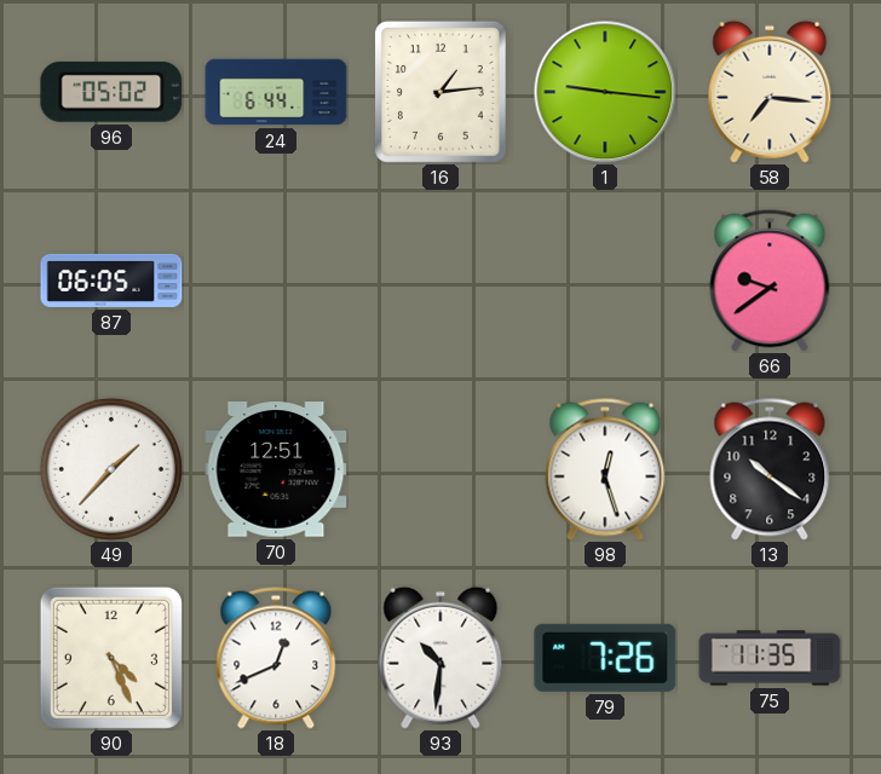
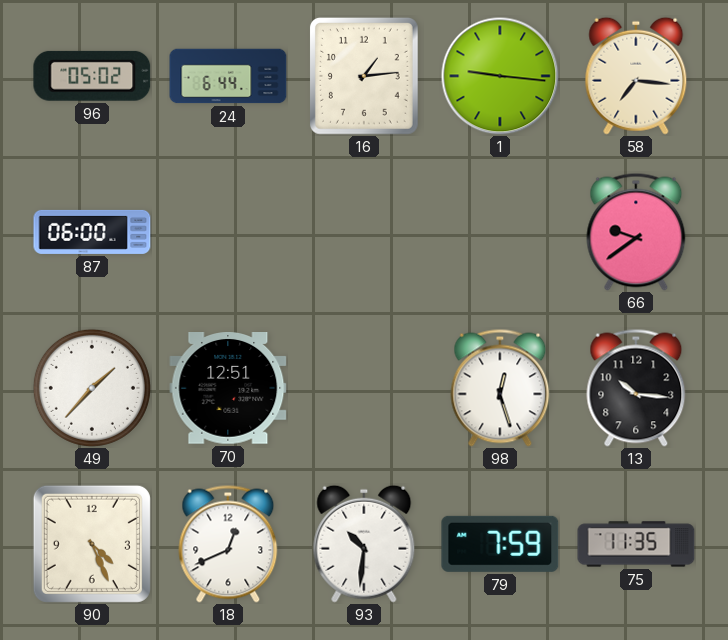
87: 06:05 -> 06:00 (92, 232)
13: 10:21 -> 10:16 (636, 388)
79: 7:26 -> 7:59 (500, 544)
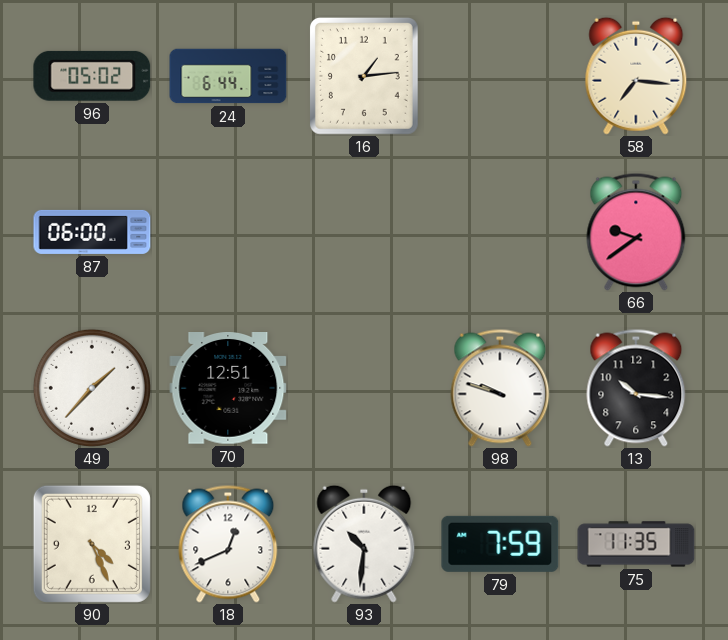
1: 9:16 -> none (500, 76)
98: 12:27 -> 9:48 (500, 388)
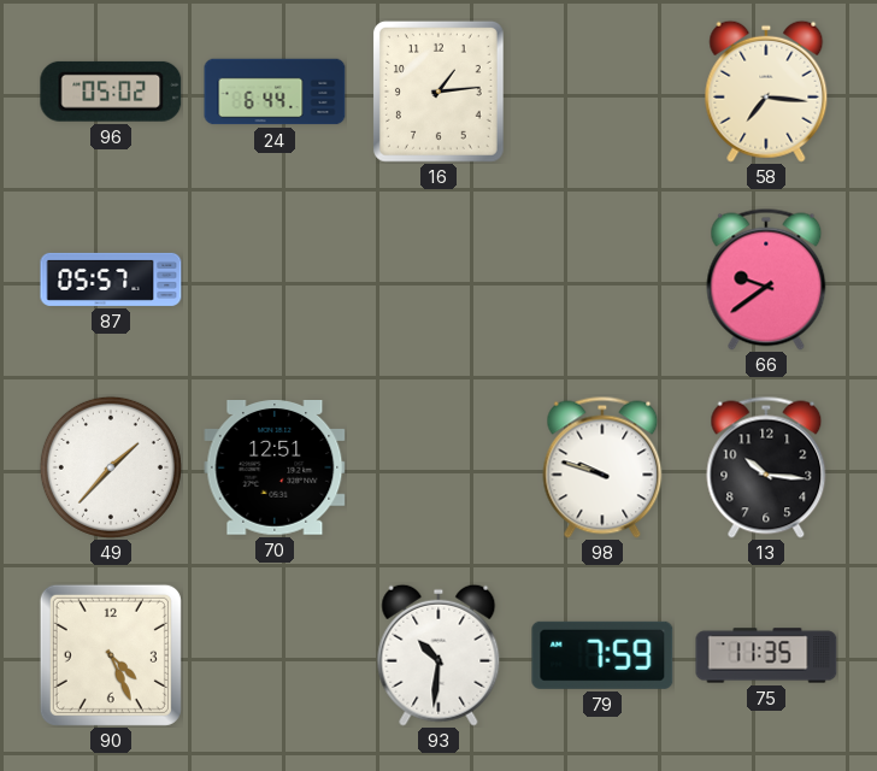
87: 06:00 -> 05:57 (111, 279)
18: 12:41 -> none (228, 544)
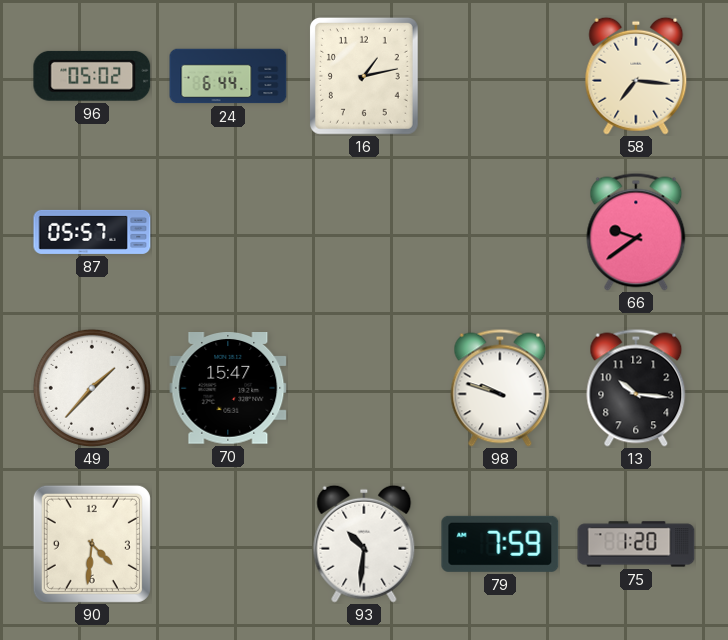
16: 1:14 -> 1:13 (364, 76)
70: 12:51 -> 15:47 (228, 389)
90: 4:26 -> 4:31 (92, 544)
75: 11:35 -> 1:20 (636, 544)
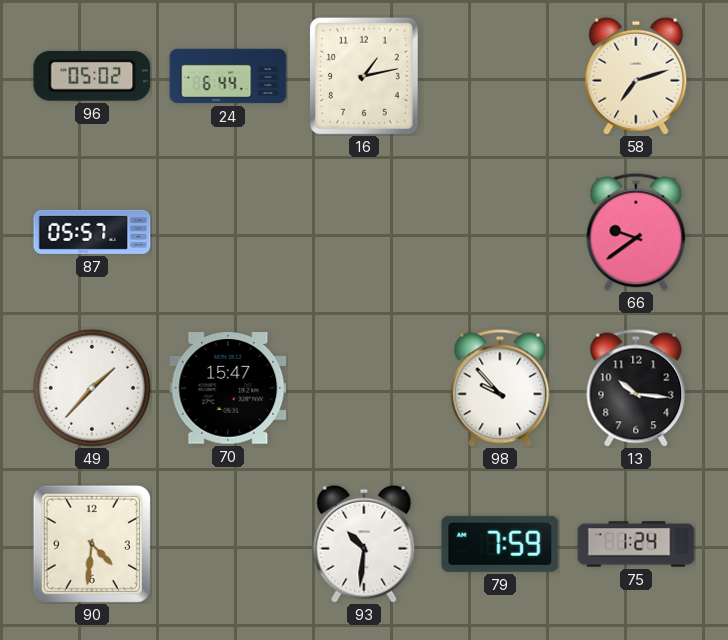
58: 7:16 -> 7:12 (636, 76)
98: 9:48 -> 9:53 (500, 388)
75: 1:20 -> 1:24 (636, 544)
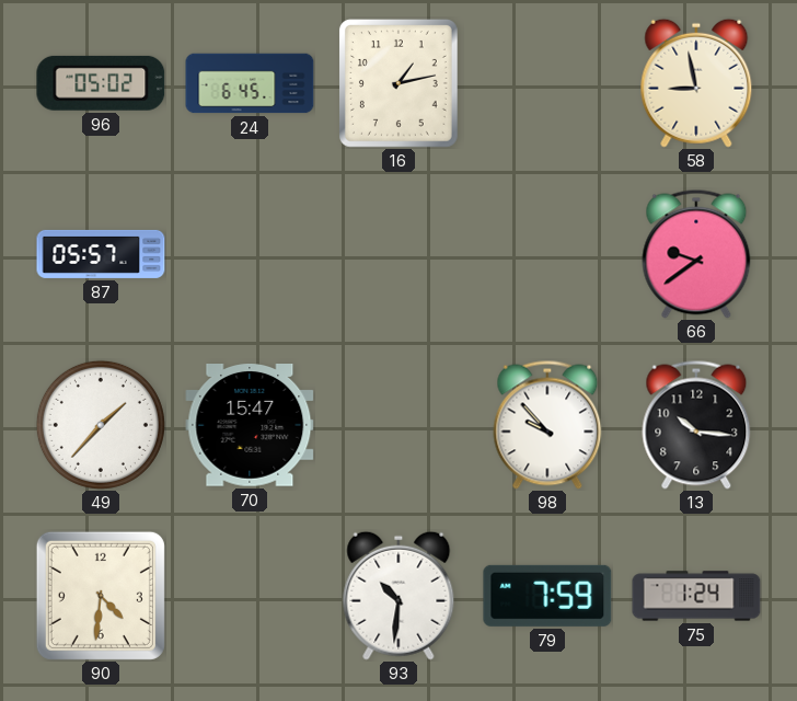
24: 6:44 -> 6:45 (250, 83)
58: 7:12 -> 8:58 (696, 83)
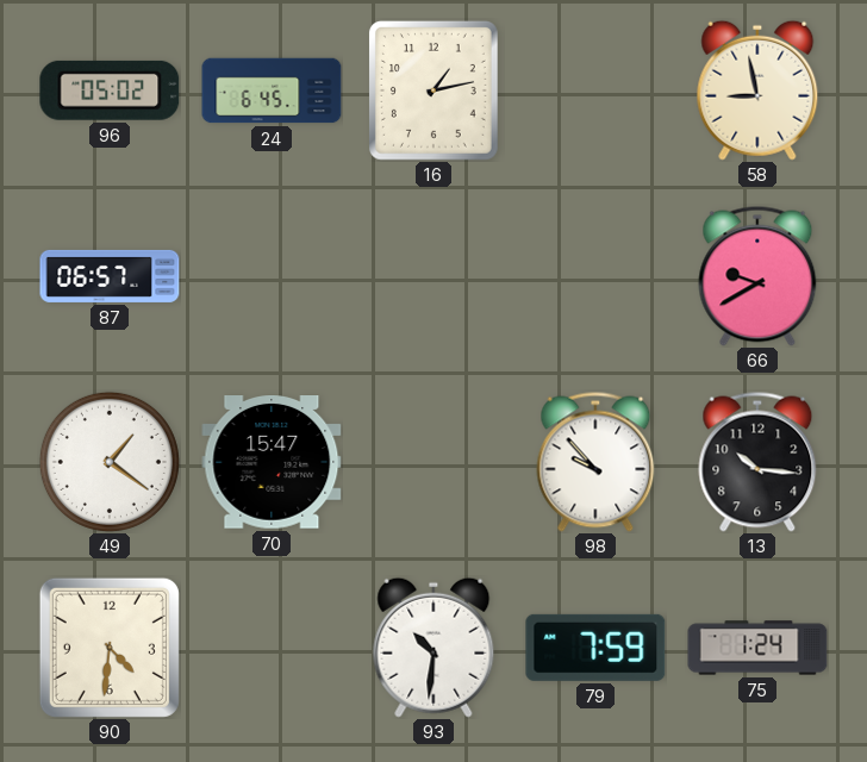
87: 05:57 -> 06:57 (110, 276)
66: 9:39 -> 9:40 (757, 276)
49: 1:37 -> 1:21 (110, 462)
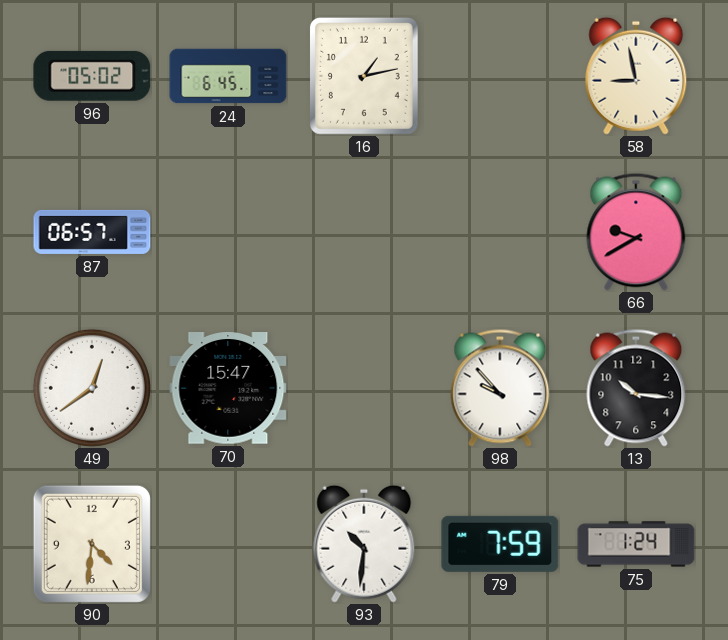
49: 1:21 -> 12:39 (92, 388)
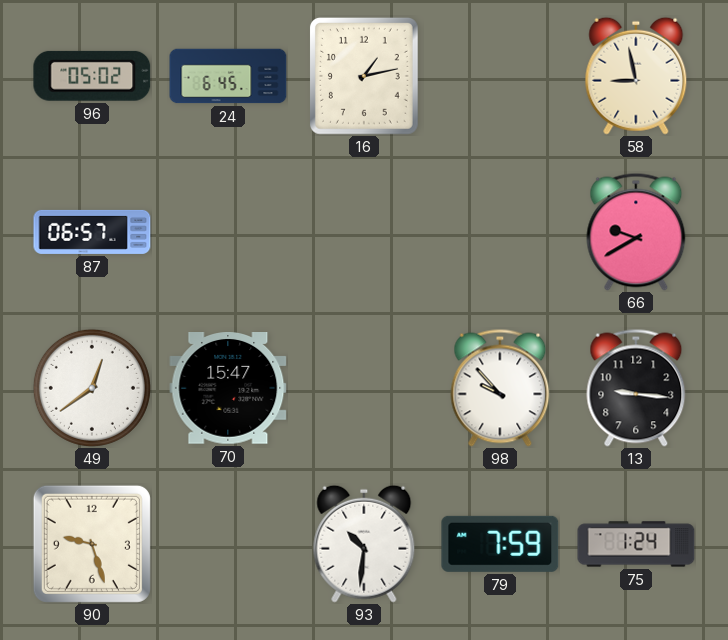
13: 10:16 -> 9:16 (636, 388)
90: 4:31 -> 9:27 (92, 544)
